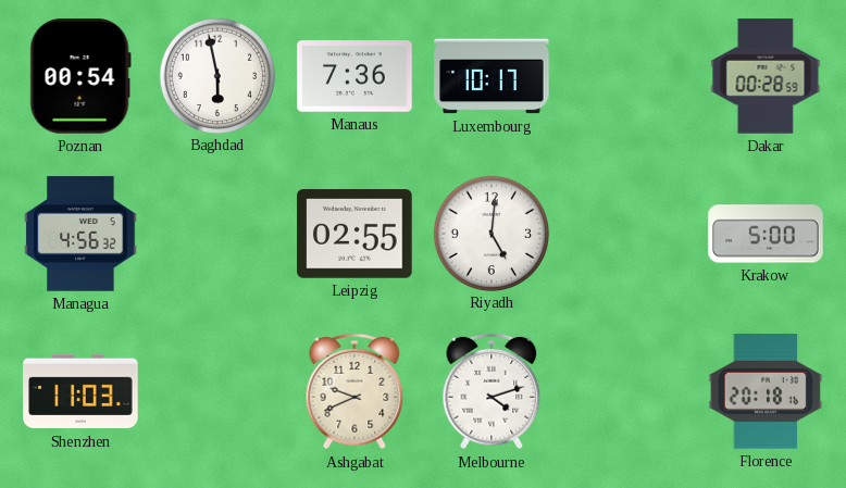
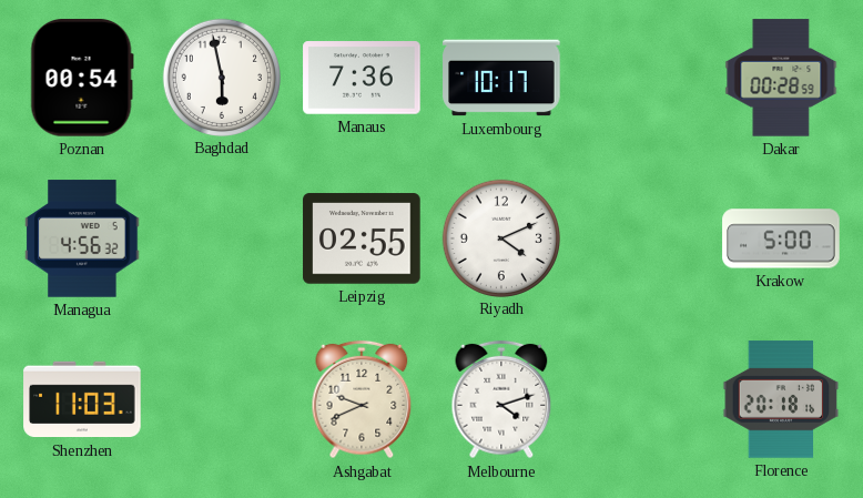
Riyadh: 5:01 -> 4:11 (500, 237)
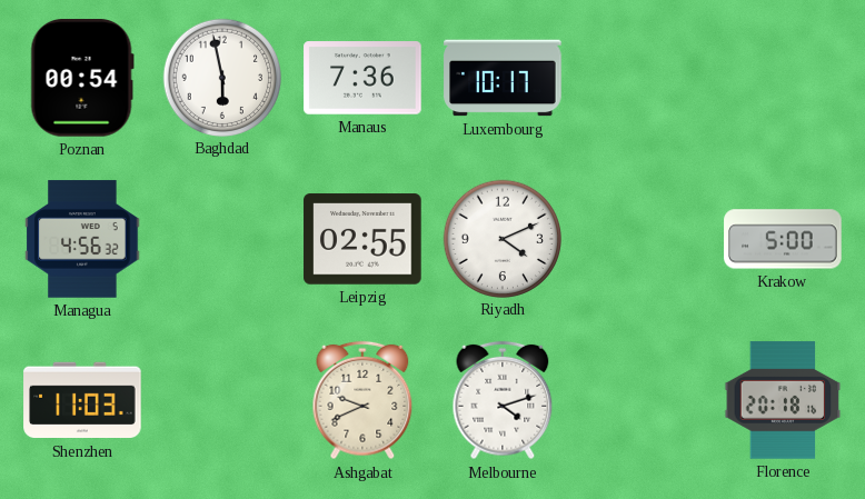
Dakar: 00:28 -> none (781, 78)
